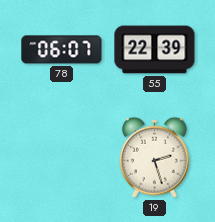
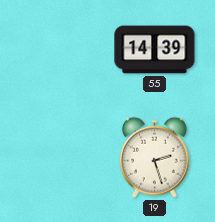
78: 06:07 -> none (62, 50)
55: 22:39 -> 14:39 (155, 50)
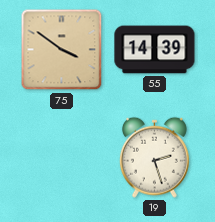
75: none -> 3:51 (62, 50)
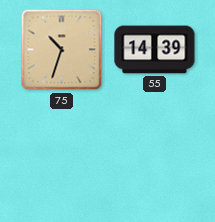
75: 3:51 -> 10:33 (62, 50)
19: 2:27 -> none (154, 157)
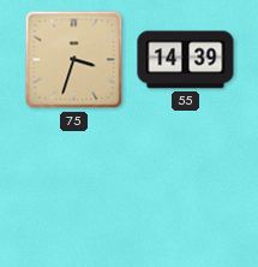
75: 10:33 -> 3:33 (74, 60)
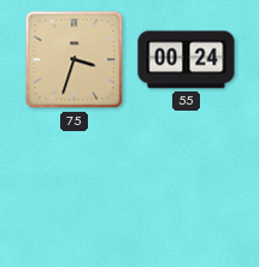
55: 14:39 -> 00:24 (187, 60)
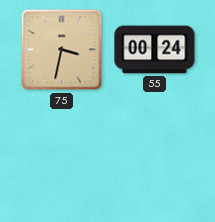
75: 3:33 -> 3:32 (62, 50)
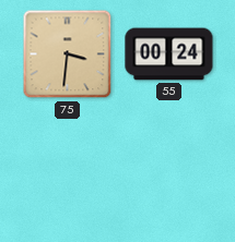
75: 3:32 -> 3:31 (68, 55)
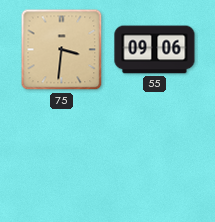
55: 00:24 -> 09:06 (155, 50)
